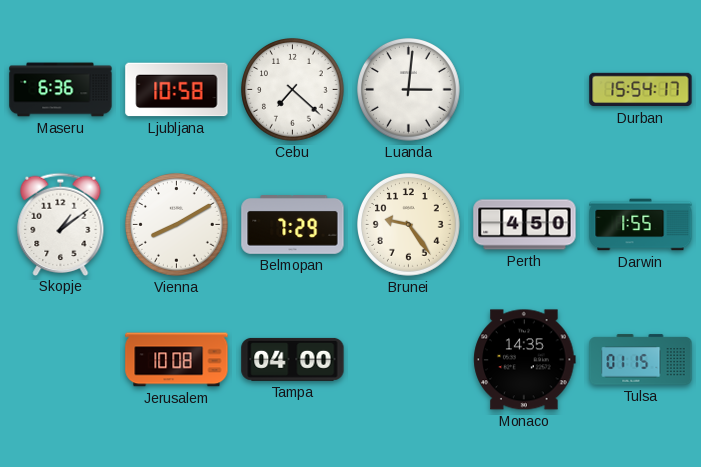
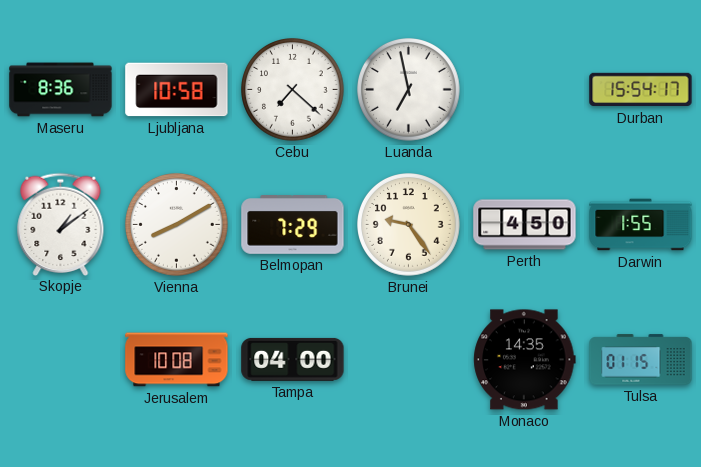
Maseru: 6:36 -> 8:36 (61, 90)
Luanda: 3:01 -> 6:58 (409, 90)
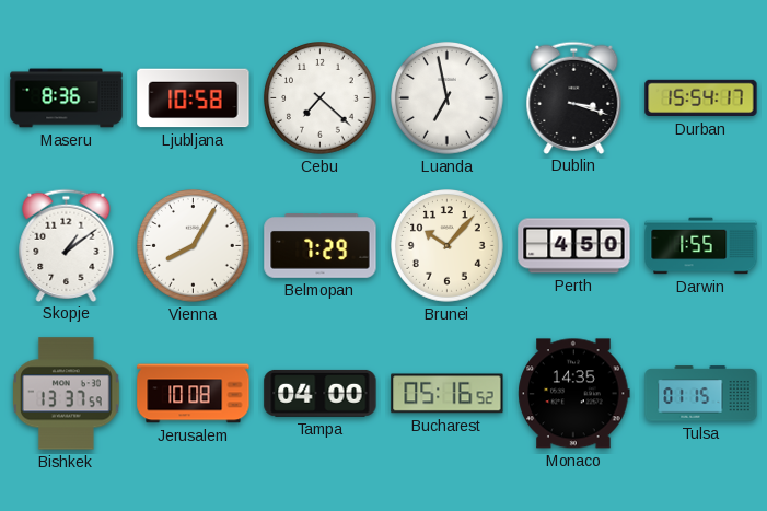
Dublin: none -> 3:18 (574, 97)
Vienna: 8:10 -> 8:05 (194, 246)
Brunei: 9:24 -> 10:07 (448, 246)
Bishkek: none -> 13:37 (67, 394)
Bucharest: none -> 05:16 (448, 394)
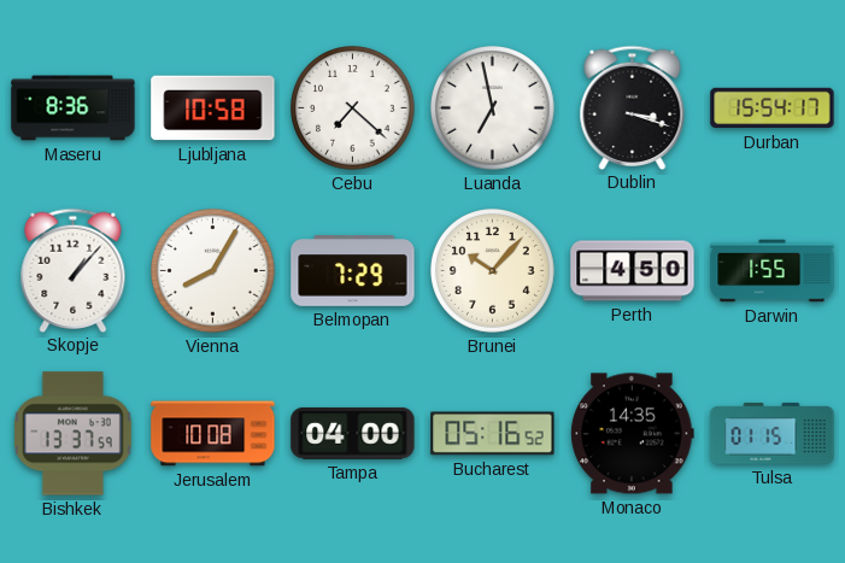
Skopje: 1:09 -> 1:07 (74, 270)
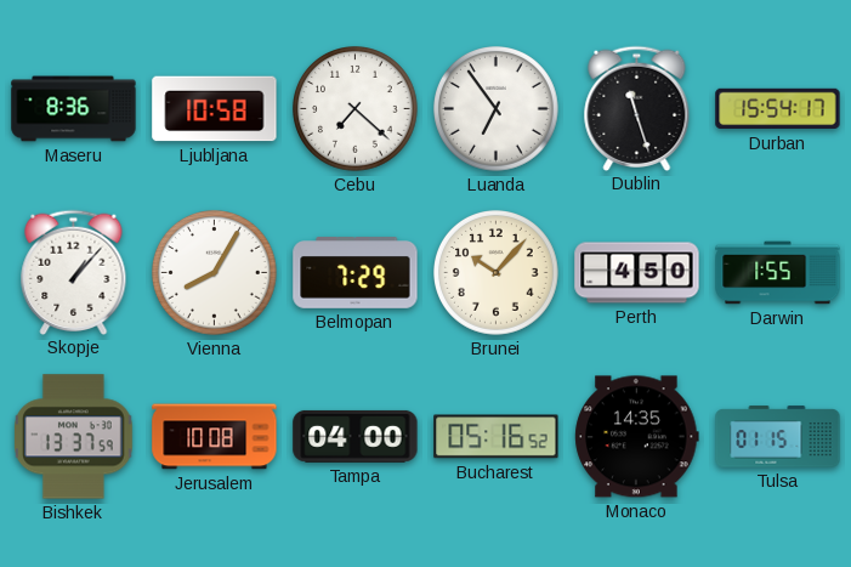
Luanda: 6:58 -> 6:54 (497, 109)
Dublin: 3:18 -> 11:27 (637, 108)
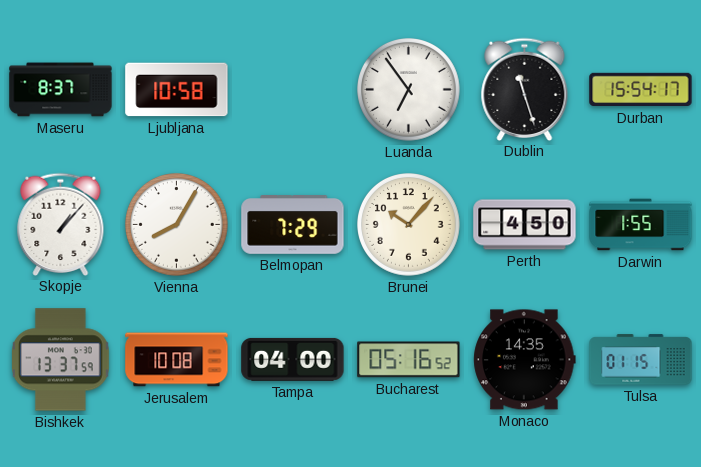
Maseru: 8:36 -> 8:37 (61, 90)
Cebu: 7:22 -> none (356, 109)
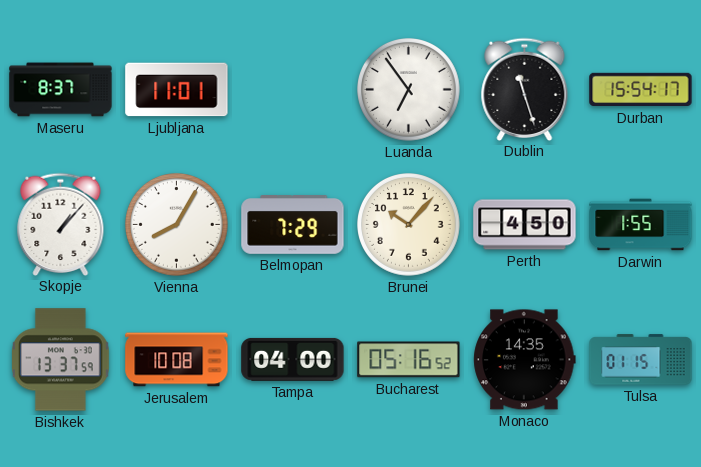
Ljubljana: 10:58 -> 11:01 (177, 90)
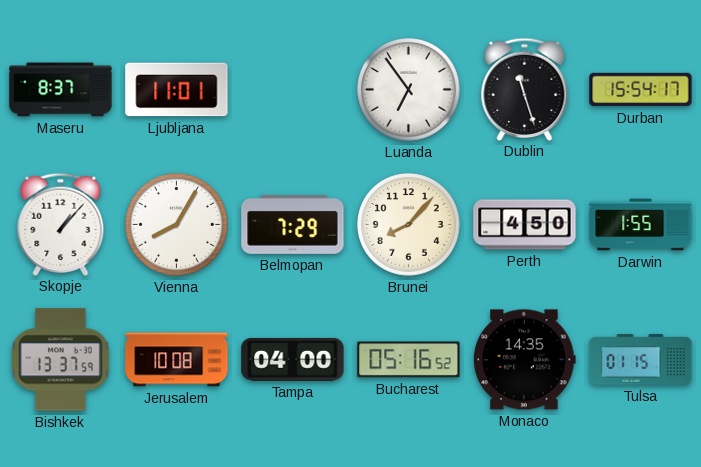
Brunei: 10:07 -> 8:07 (409, 225)
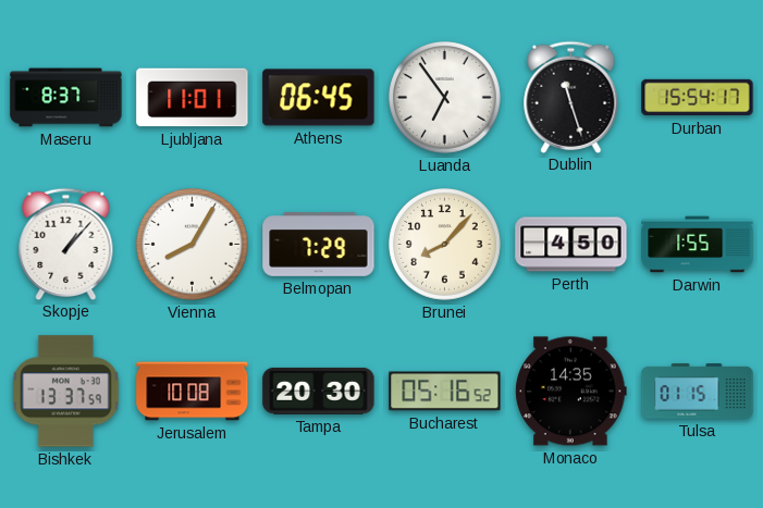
Athens: none -> 06:45 (319, 98)
Tampa: 04:00 -> 20:30 (319, 391)
